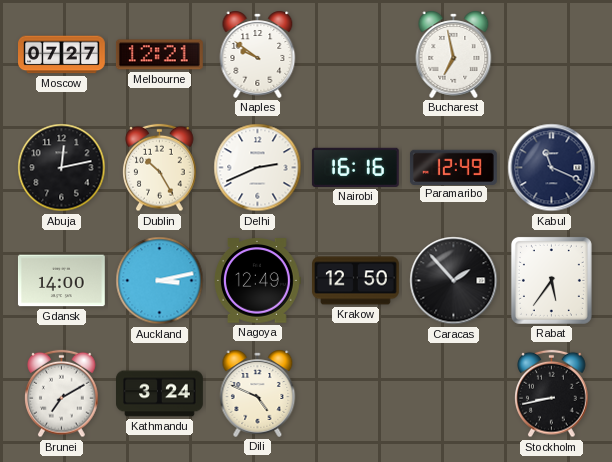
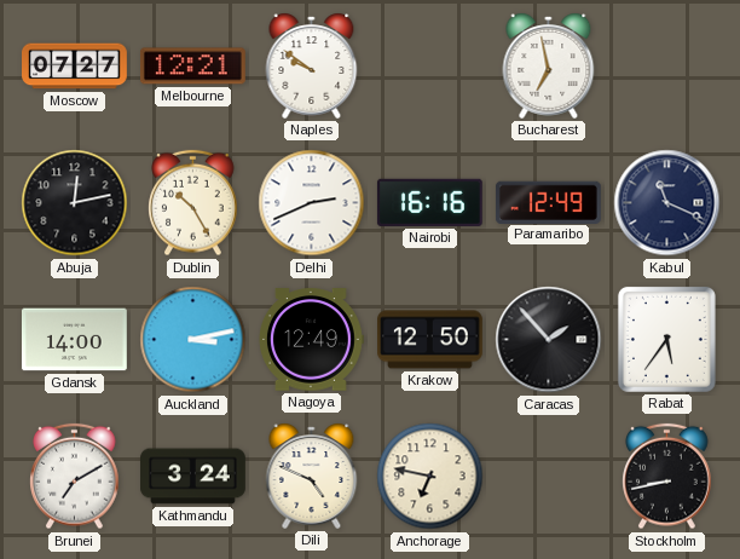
Anchorage: none -> 6:47 (430, 477)
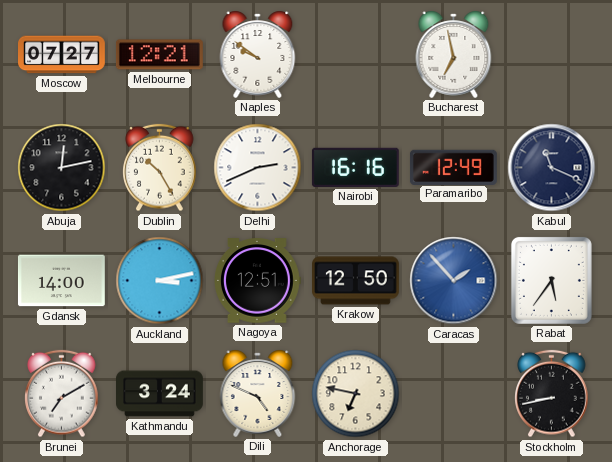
Nagoya: 12:49 -> 12:51 (258, 281)
Caracas dial: black -> blue (454, 281)
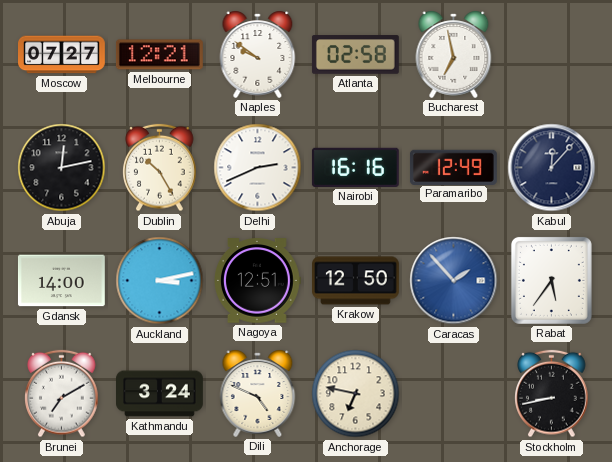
Atlanta: none -> 02:58 (355, 55)
Kabul: 11:19 -> 12:07 (552, 168)
